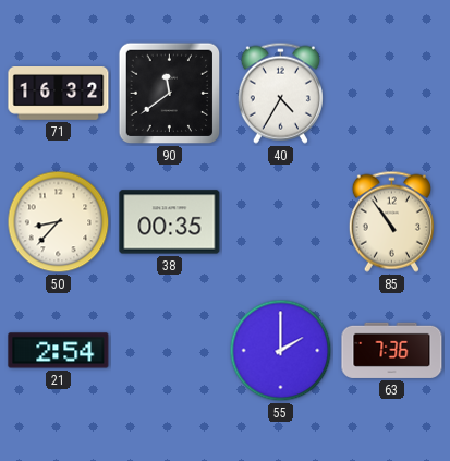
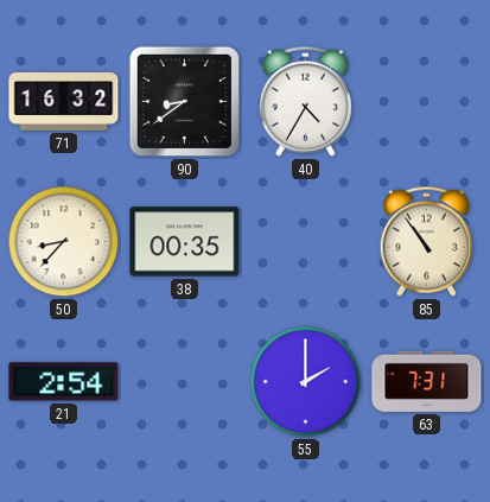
90: 11:39 -> 8:39 (185, 102)
63: 7:36 -> 7:31 (427, 381)
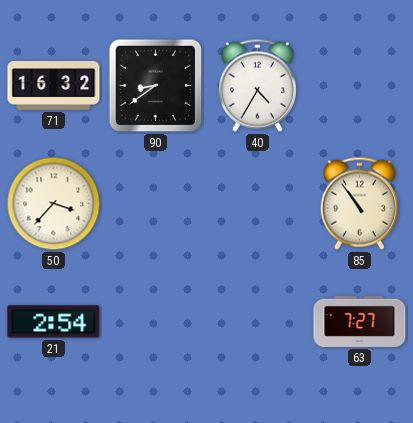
50: 8:37 -> 3:37 (54, 204)
38: 00:35 -> none (185, 242)
55: 2:00 -> none (306, 382)
63: 7:31 -> 7:27 (360, 321)
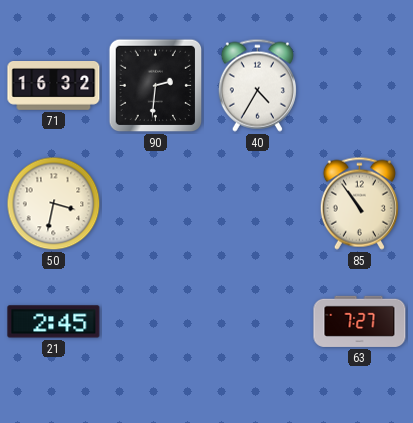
90: 8:39 -> 2:31 (156, 86)
50: 3:37 -> 3:32 (54, 204)
21: 2:54 -> 2:45 (54, 322)
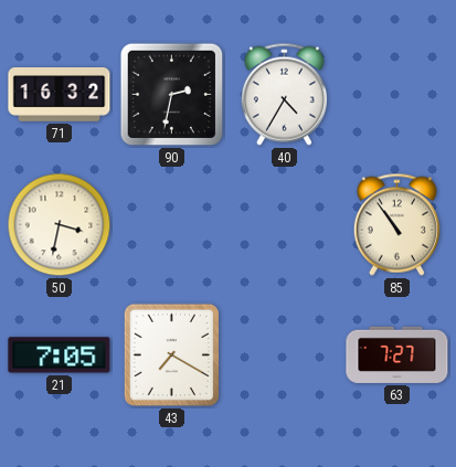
90: 2:31 -> 2:32 (172, 95)
21: 2:45 -> 7:05 (60, 355)
43: none -> 7:20 (171, 354)
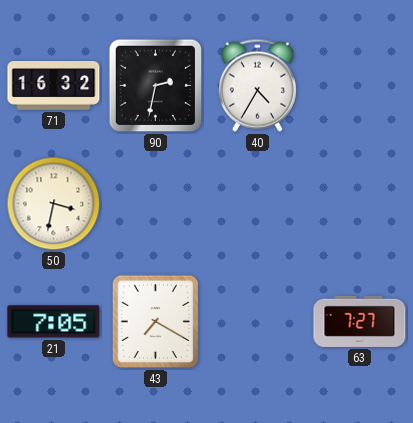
85: 10:54 -> none (396, 224)
